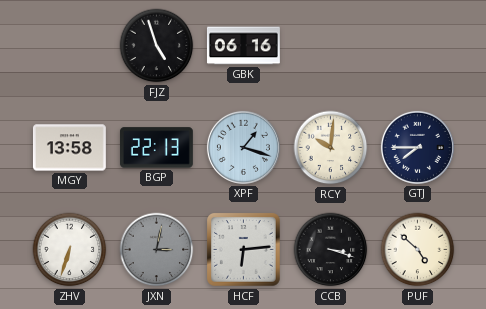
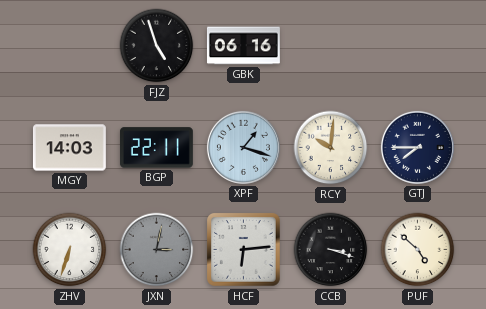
MGY: 13:58 -> 14:03 (69, 148)
BGP: 22:13 -> 22:11 (156, 148)
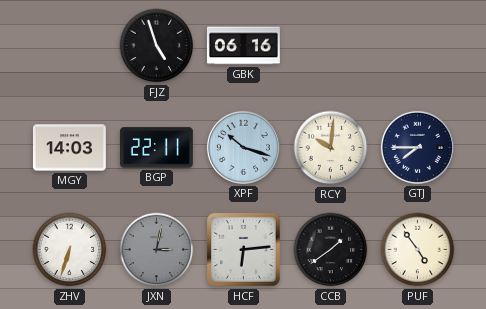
XPF: 1:18 -> 10:18 (243, 147)
CCB: 3:18 -> 1:39 (331, 250)
PUF: 4:52 -> 4:54 (418, 250)
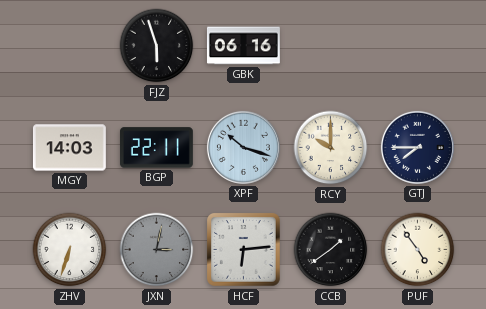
FJZ: 4:57 -> 5:57 (157, 46)
RCY: 10:01 -> 10:00 (331, 148)
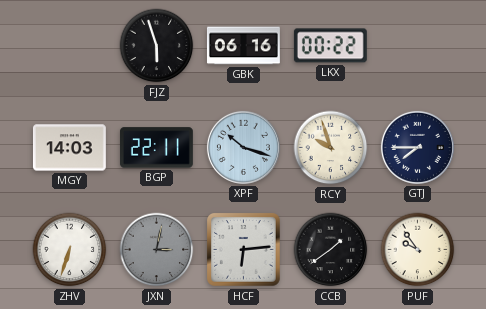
LKX: none -> 00:22 (330, 46)
RCY: 10:00 -> 9:57 (331, 148)
PUF: 4:54 -> 9:54 (418, 250)
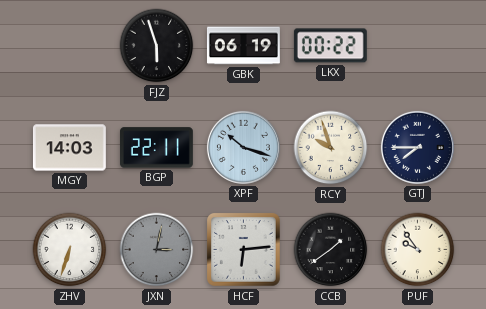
GBK: 06:16 -> 06:19 (243, 46)
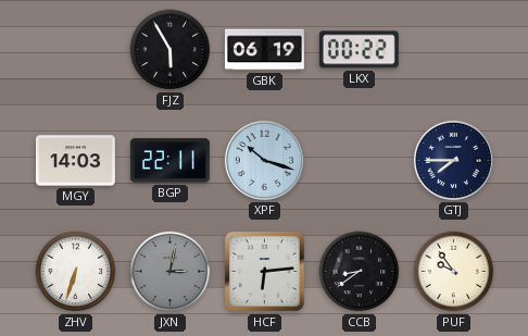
FJZ: 5:57 -> 5:55 (171, 50)
RCY: 9:57 -> none (331, 148)
CCB: 1:39 -> 8:39 (360, 272)
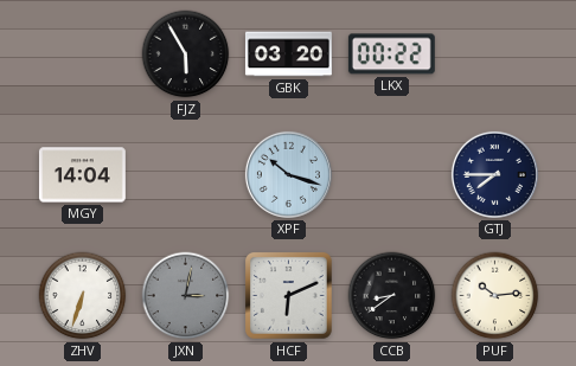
GBK: 06:19 -> 03:20 (288, 54)
MGY: 14:03 -> 14:04 (82, 175)
BGP: 22:11 -> none (169, 161)
HCF: 6:14 -> 6:11 (289, 296)
PUF: 9:54 -> 10:14 (495, 296)
